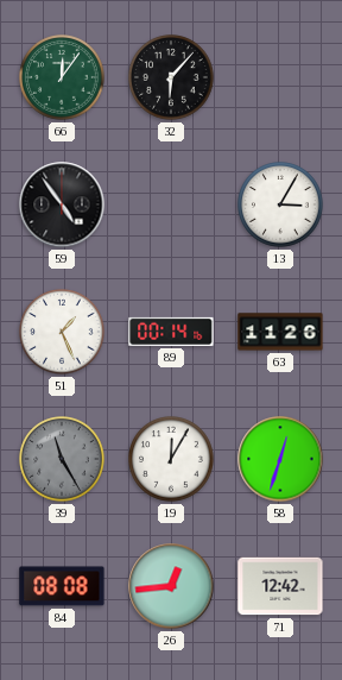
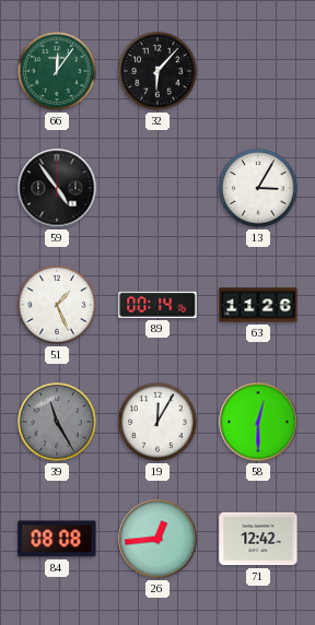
58: 12:33 -> 12:30 (258, 422)
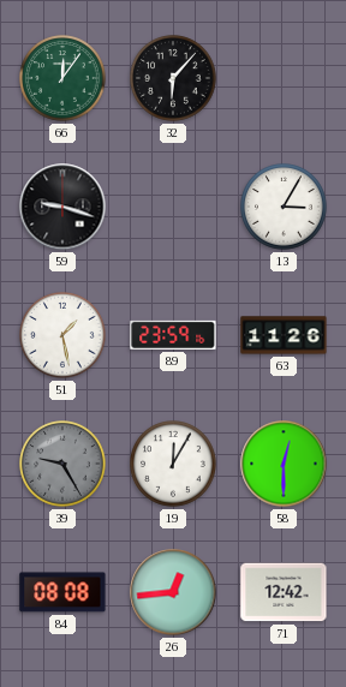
59: 4:54 -> 9:18 (62, 207)
51: 1:26 -> 1:28 (62, 335)
89: 00:14 -> 23:59 (173, 335)
39: 11:25 -> 9:25 (62, 464)
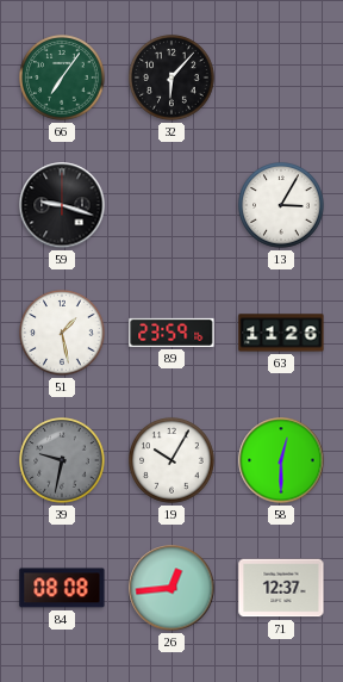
66: 12:06 -> 7:06 (62, 77)
39: 9:25 -> 9:32 (62, 460)
19: 12:05 -> 10:05 (171, 460)
71: 12:42 -> 12:37 (281, 588)
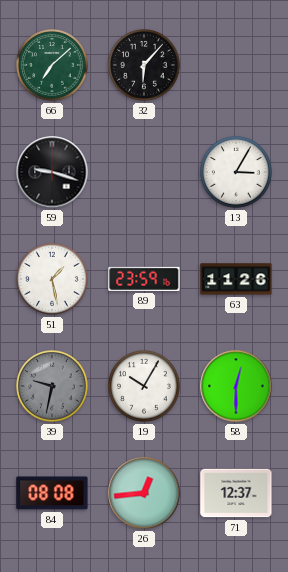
66: 7:06 -> 7:08 (52, 65)
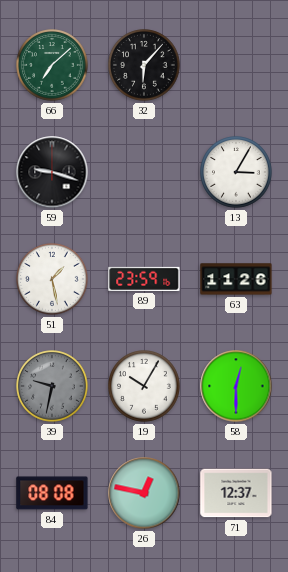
26: 12:44 -> 12:47 (144, 493)
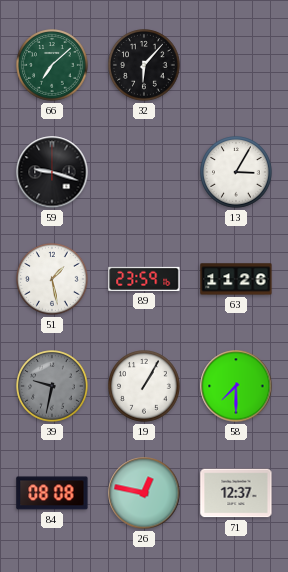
19: 10:05 -> 1:05 (144, 386)
58: 12:30 -> 7:30 (236, 386)
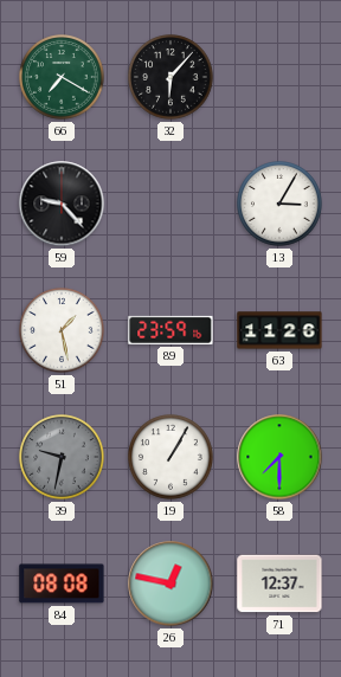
66: 7:08 -> 7:20 (62, 77)
59: 9:18 -> 9:23 (62, 204)
